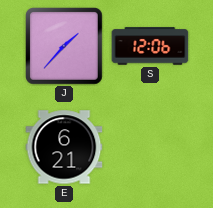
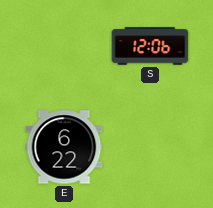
J: 1:37 -> none (64, 46)
E: 6:21 -> 6:22 (64, 147)
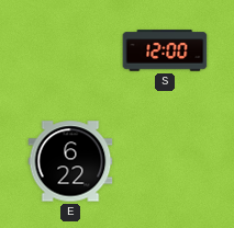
S: 12:06 -> 12:00 (165, 50)
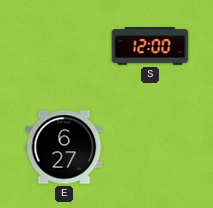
E: 6:22 -> 6:27 (64, 147)
